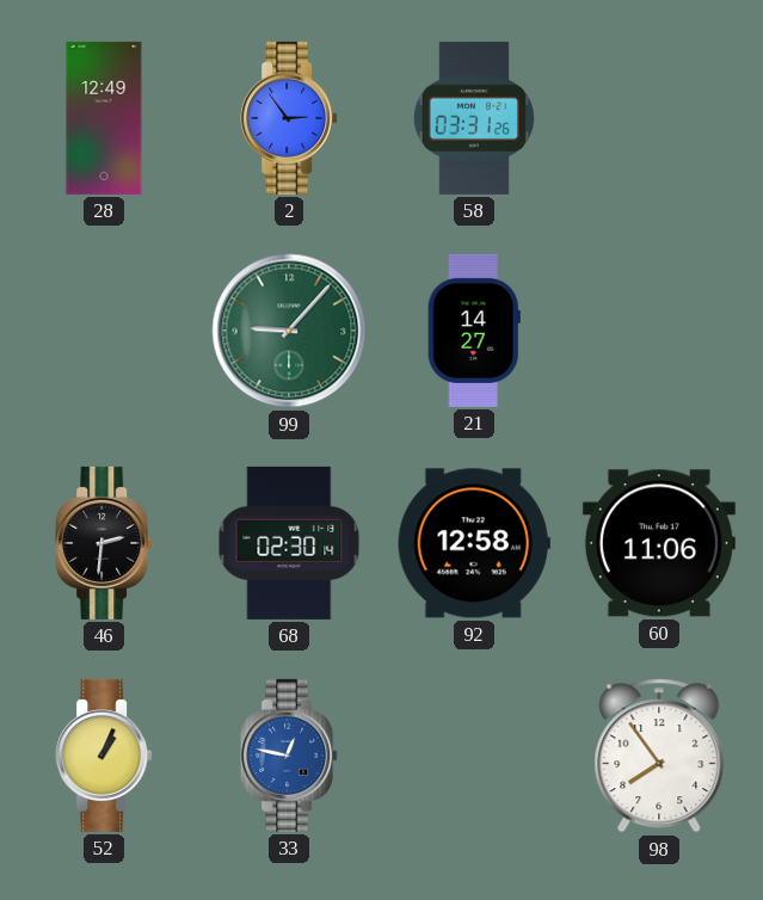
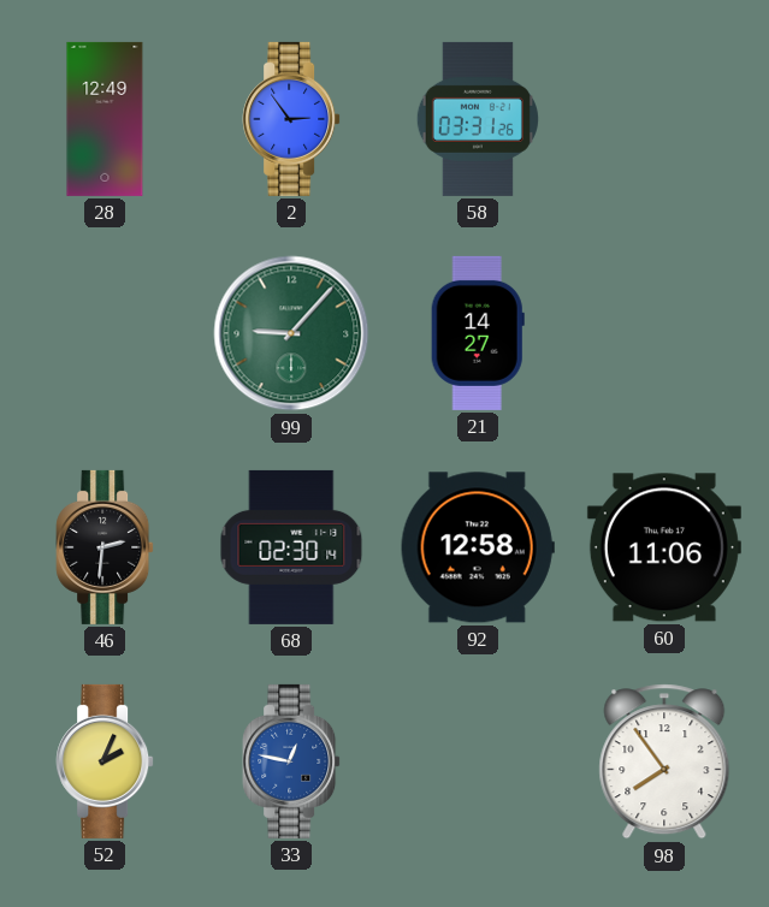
52: 1:04 -> 2:04 (105, 761)
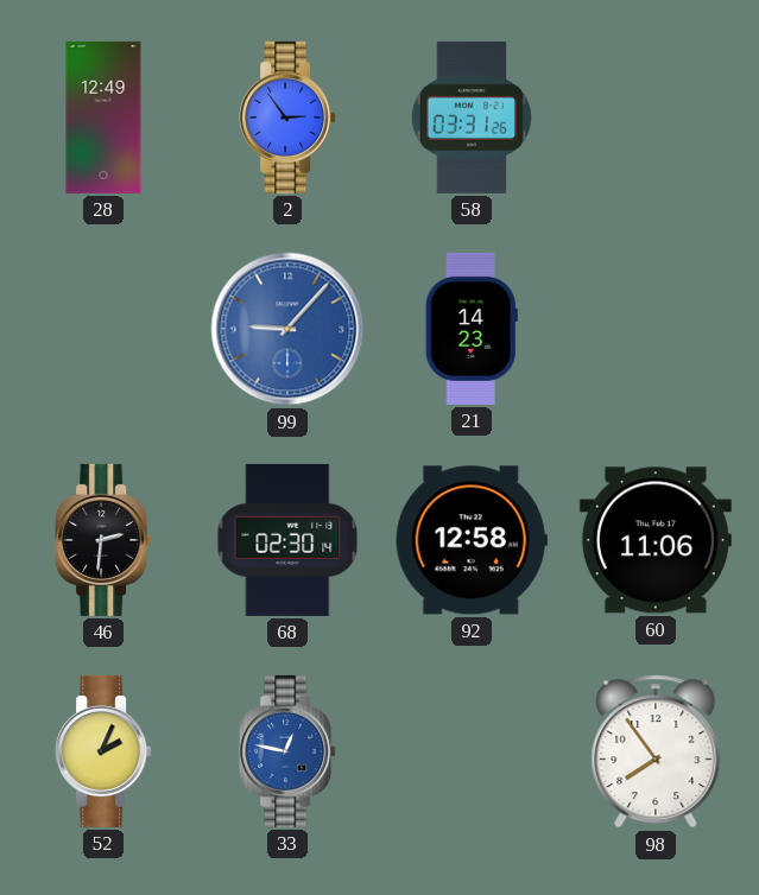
99 dial: green -> blue (287, 329)
21: 14:27 -> 14:23 (472, 329)
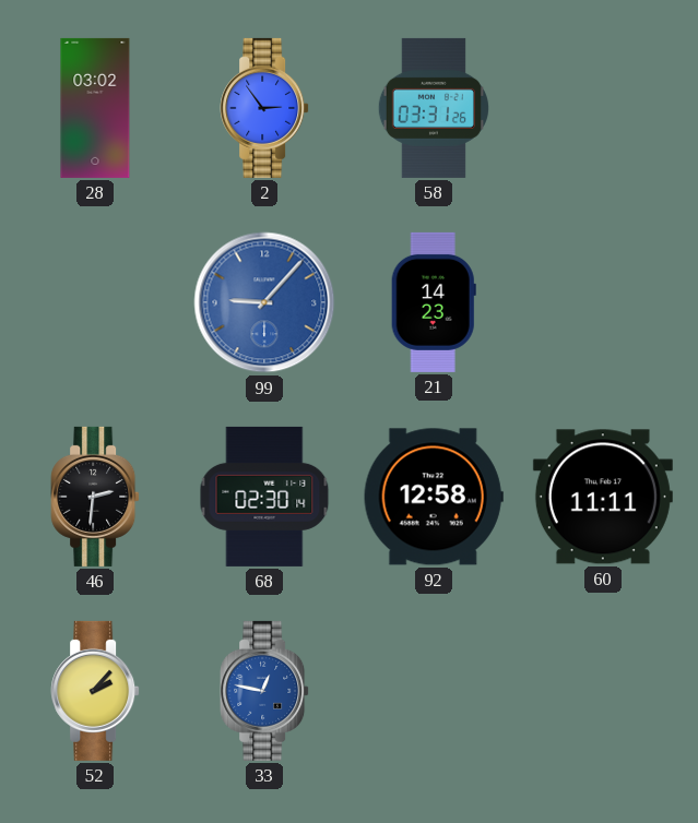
28: 12:49 -> 03:02 (95, 108)
60: 11:06 -> 11:11 (603, 497)
52: 2:04 -> 2:07 (95, 691)
98: 7:54 -> none (656, 751)
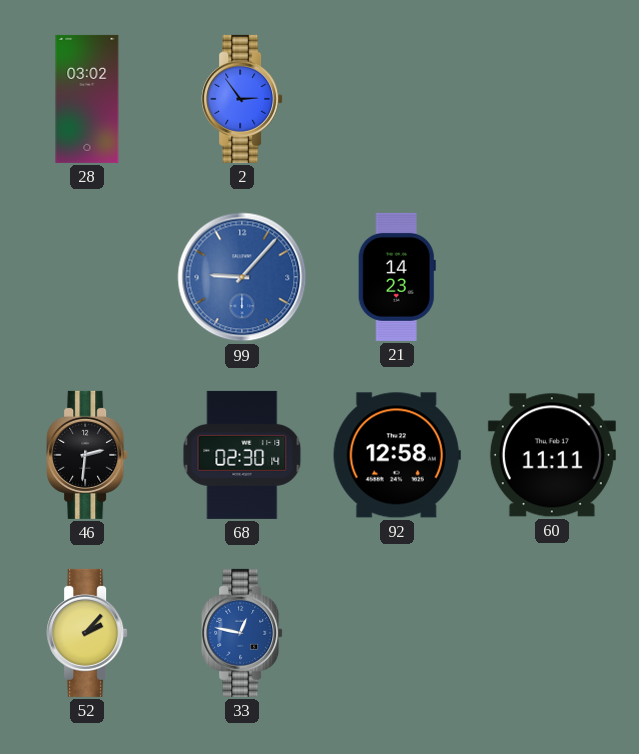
58: 03:31 -> none (434, 108)
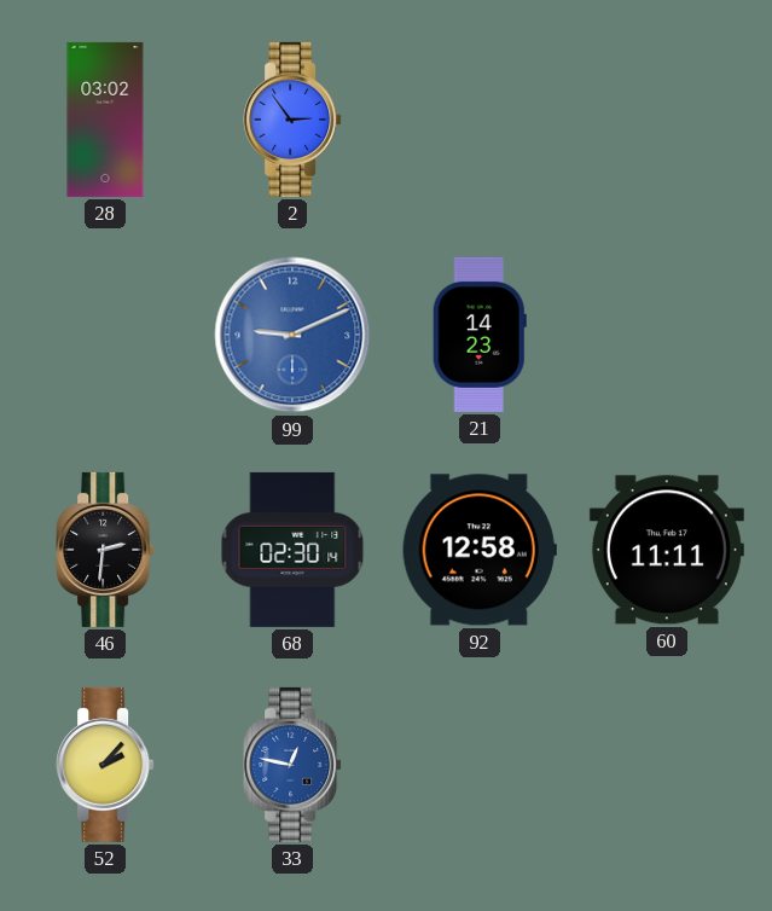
99: 9:07 -> 9:11 (292, 335)
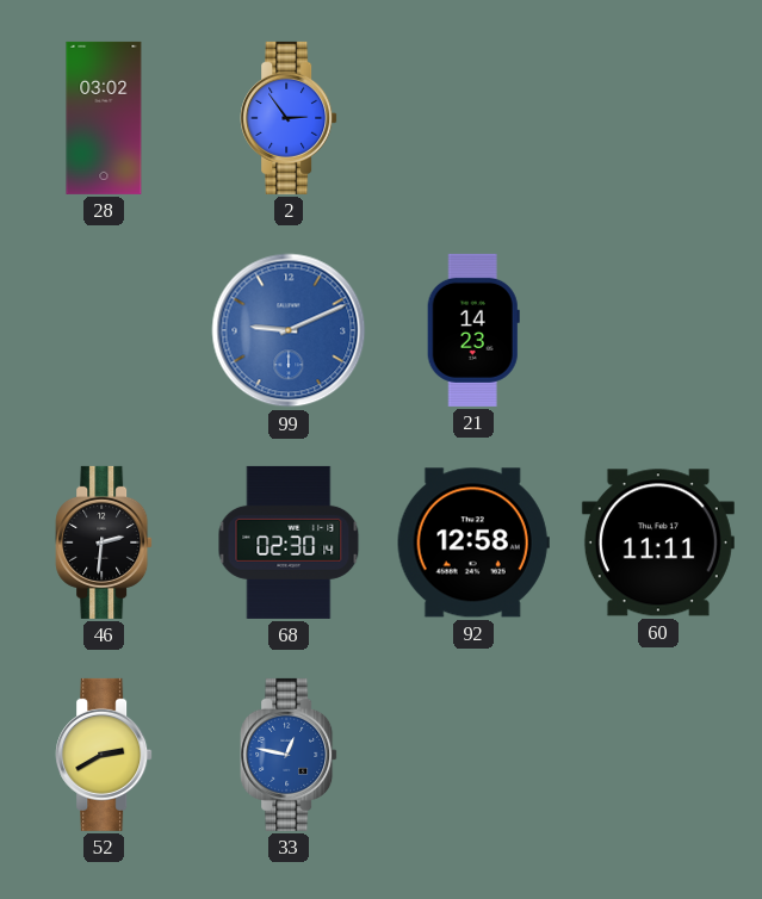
52: 2:07 -> 2:40 (104, 755)
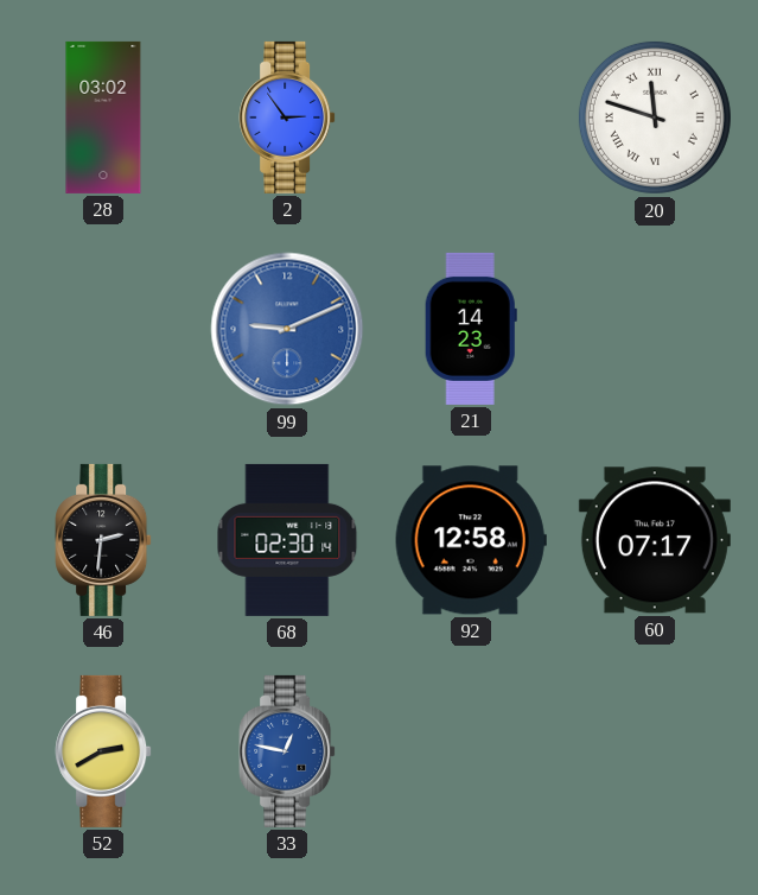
20: none -> 11:48 (655, 118)
60: 11:11 -> 07:17 (655, 540)
